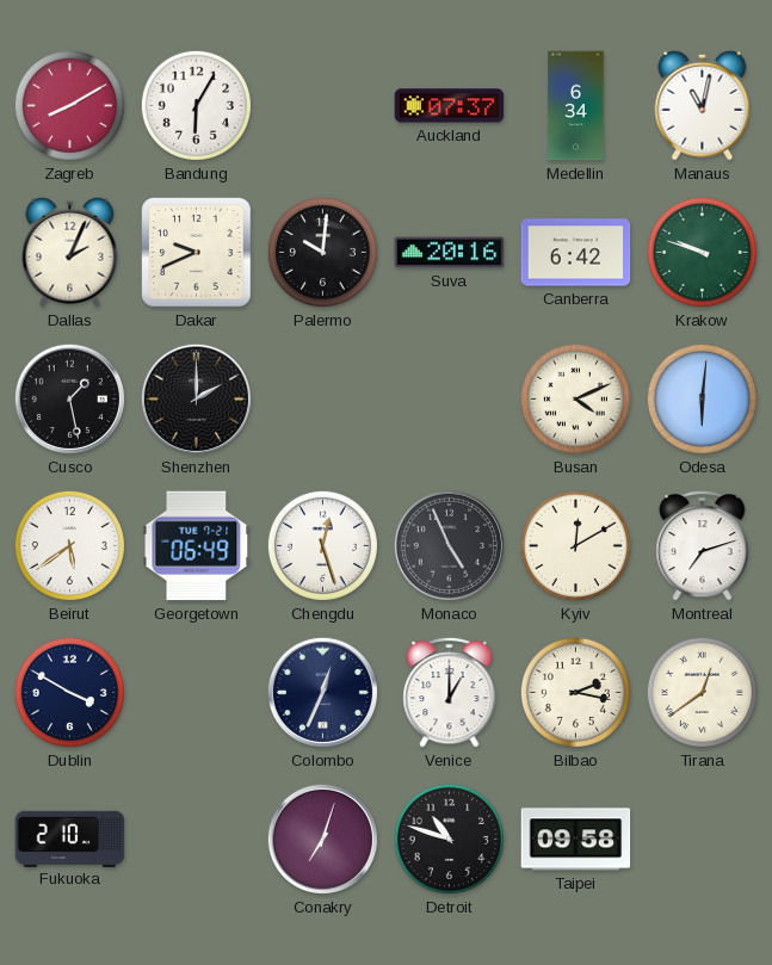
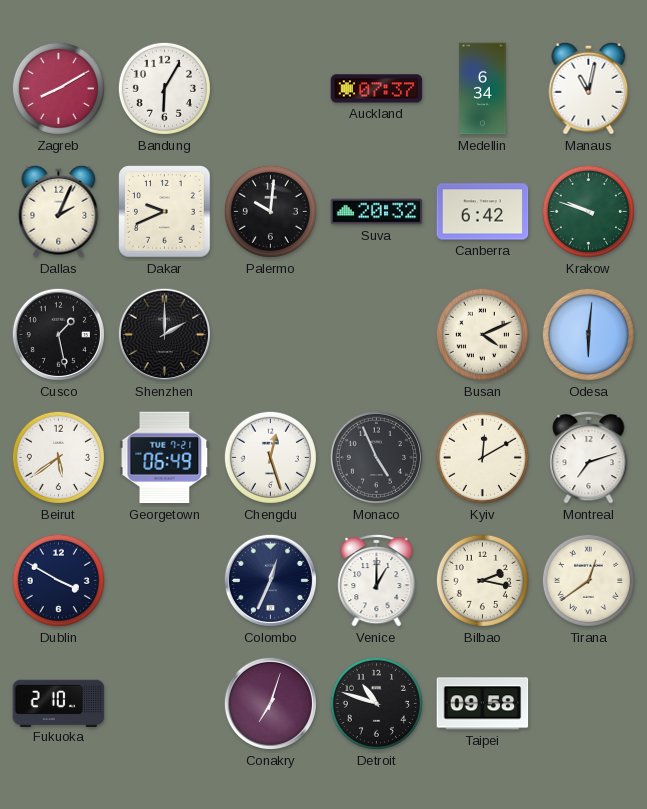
Suva: 20:16 -> 20:32 (377, 212)
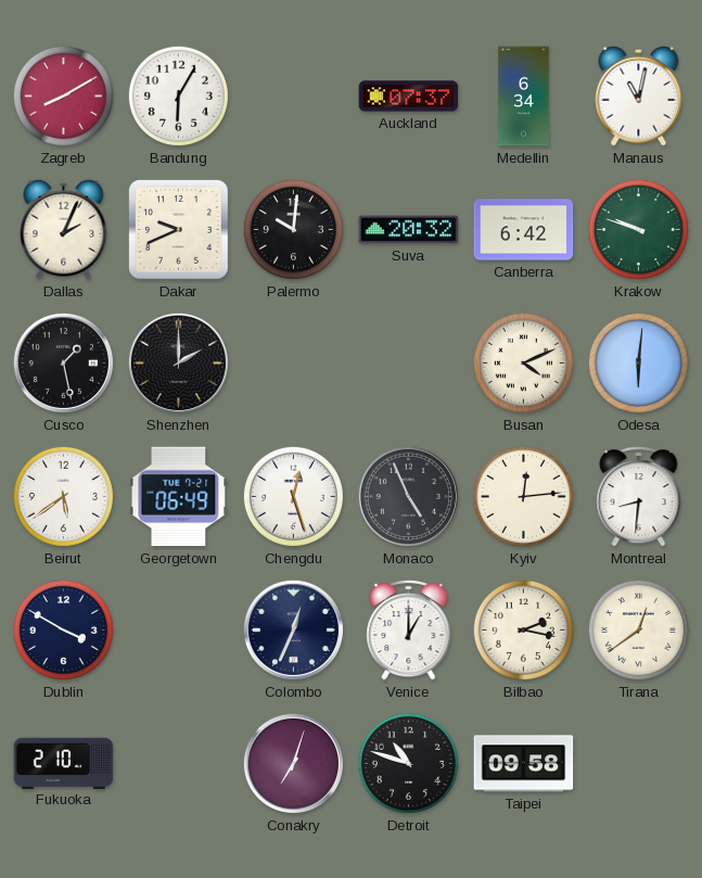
Kyiv: 12:10 -> 12:14 (523, 496)
Montreal: 7:12 -> 8:31 (639, 496)
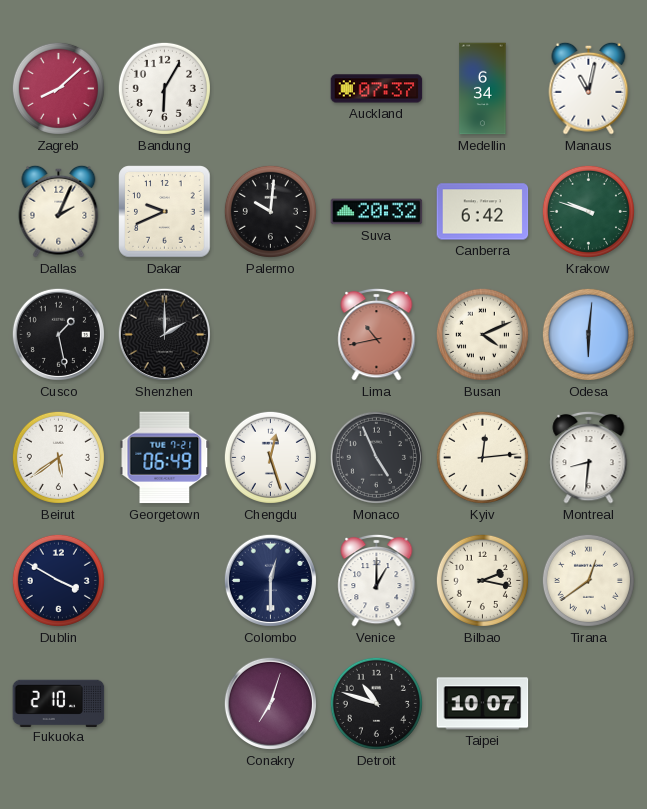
Zagreb: 8:10 -> 8:08 (58, 88)
Lima: none -> 10:43 (377, 334)
Colombo: 12:34 -> 12:30 (270, 580)
Taipei: 09:58 -> 10:07 (483, 704)
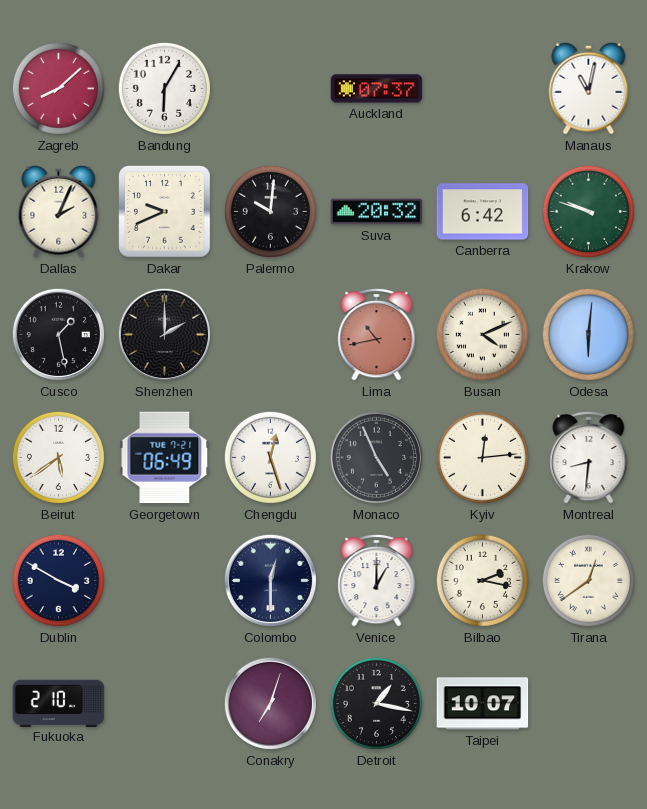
Medellin: 6:34 -> none (483, 89)
Detroit: 10:48 -> 1:17 (376, 703)
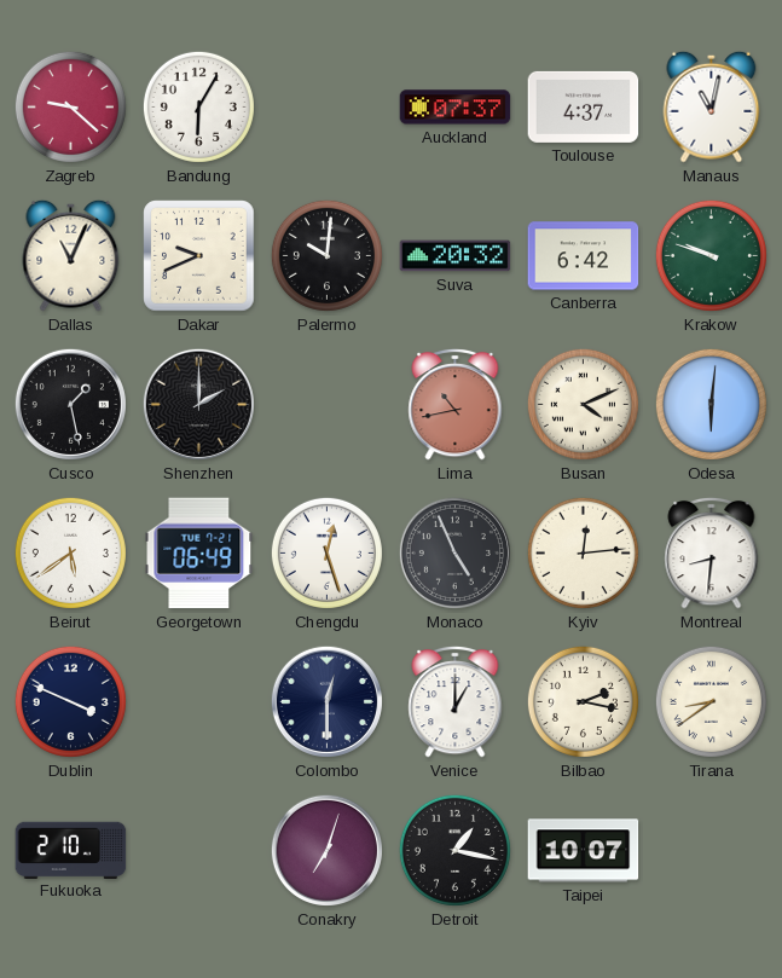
Zagreb: 8:08 -> 9:22 (70, 106)
Toulouse: none -> 4:37 (584, 106)
Dallas: 2:04 -> 11:04 (71, 255)
Dublin: 3:50 -> 3:49 (70, 701)
Tirana: 12:39 -> 8:39 (711, 701)
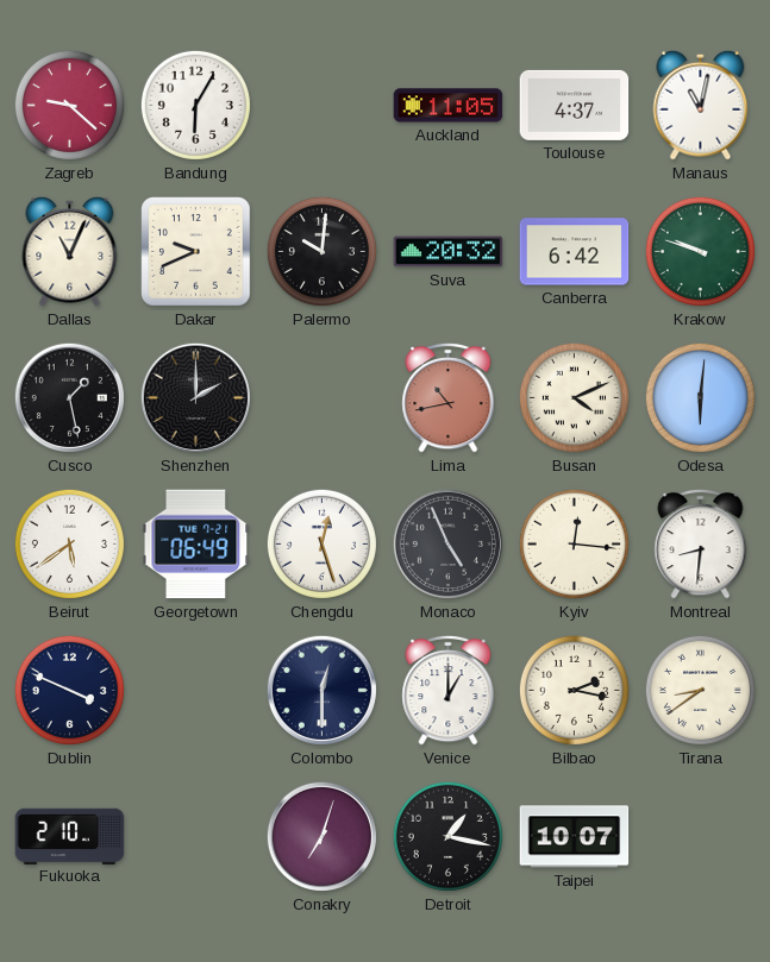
Auckland: 07:37 -> 11:05 (449, 106)
Kyiv: 12:14 -> 12:16 (574, 543)
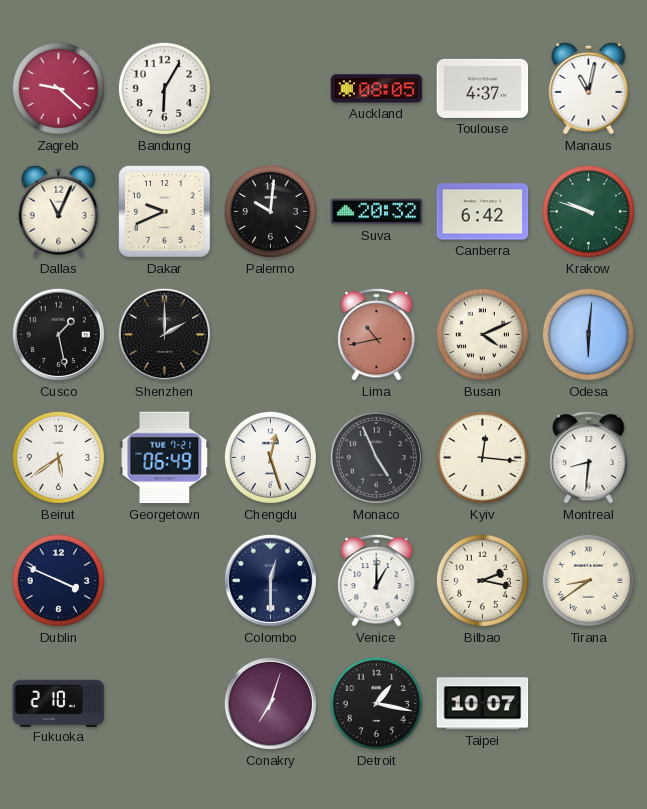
Auckland: 11:05 -> 08:05 (377, 89)
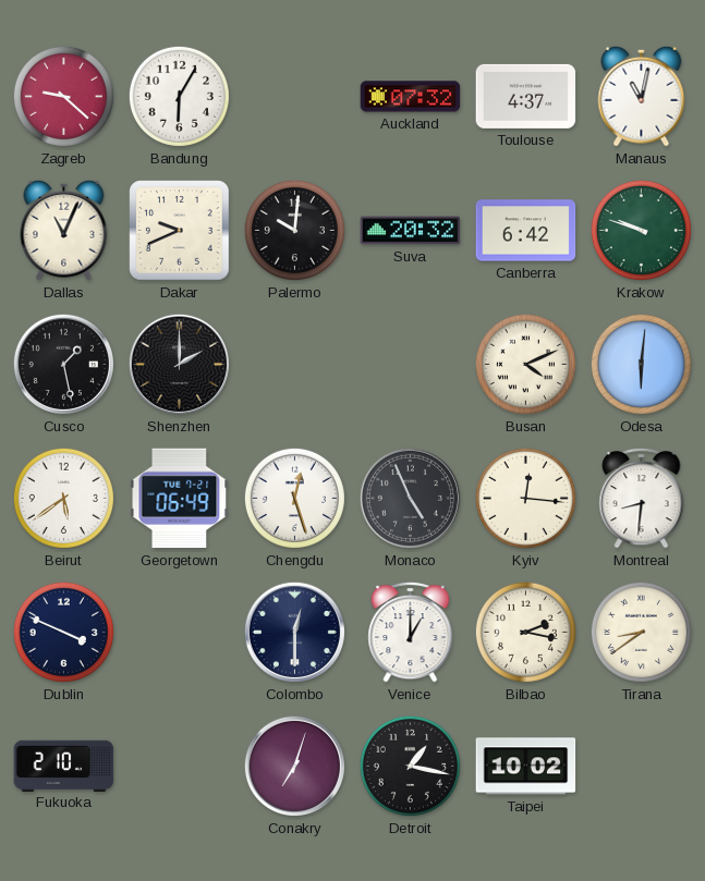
Auckland: 08:05 -> 07:32 (411, 97)
Lima: 10:43 -> none (377, 334)
Taipei: 10:07 -> 10:02 (526, 767)
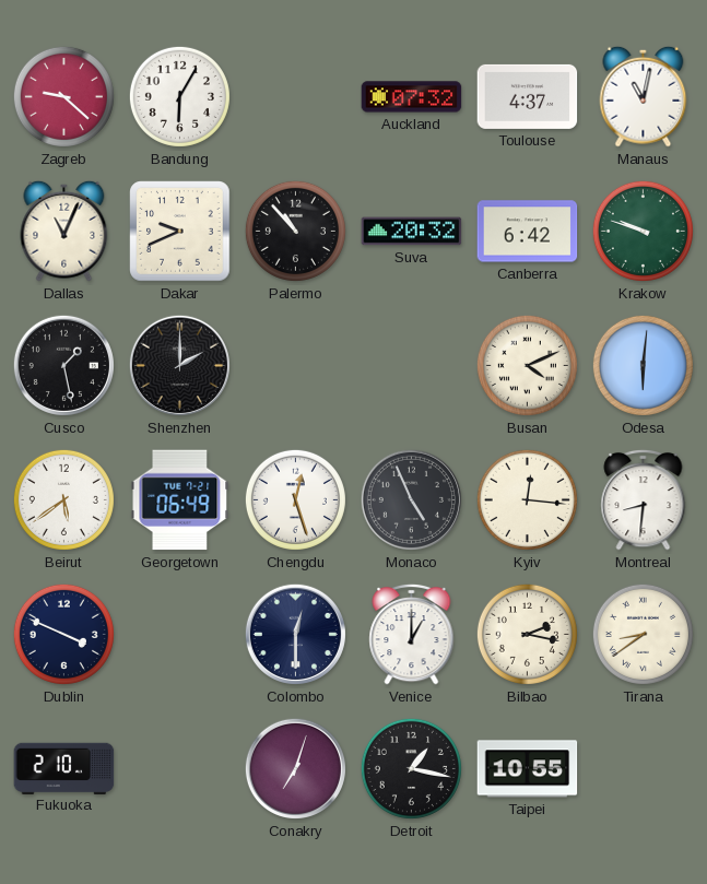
Palermo: 10:01 -> 10:53 (295, 231)
Taipei: 10:02 -> 10:55 (528, 769)
